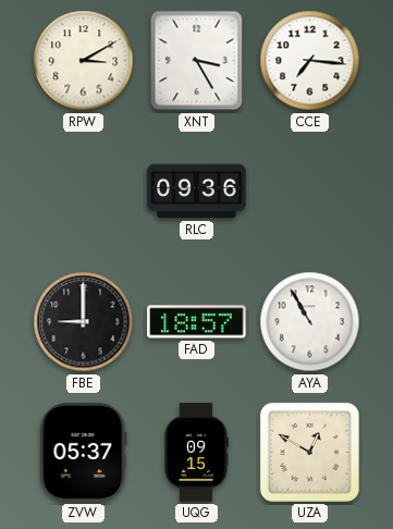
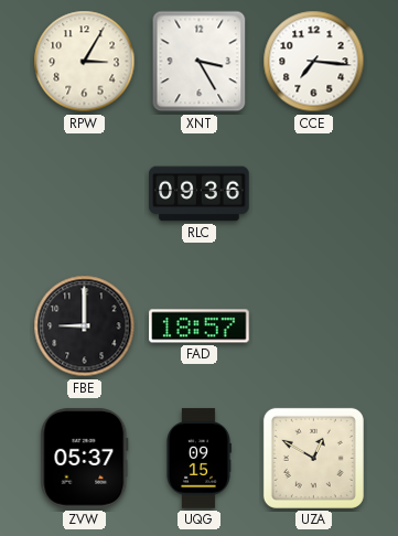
RPW: 3:10 -> 3:05 (85, 62)
AYA: 10:55 -> none (310, 322)
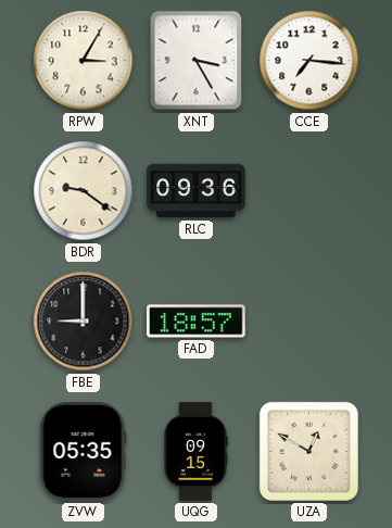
BDR: none -> 9:21 (84, 191)
ZVW: 05:37 -> 05:35 (84, 452)
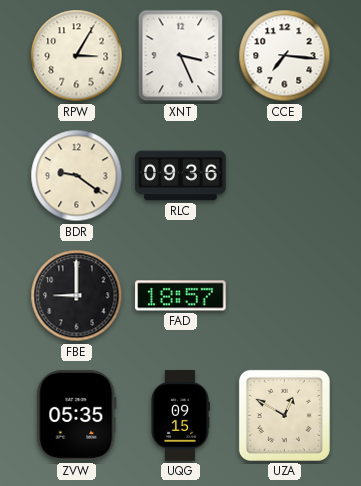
XNT: 3:25 -> 3:26 (181, 56)
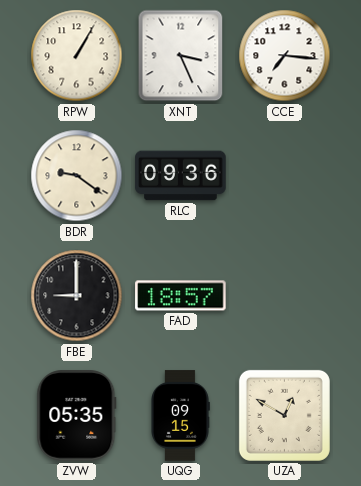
RPW: 3:05 -> 1:05 (77, 56)
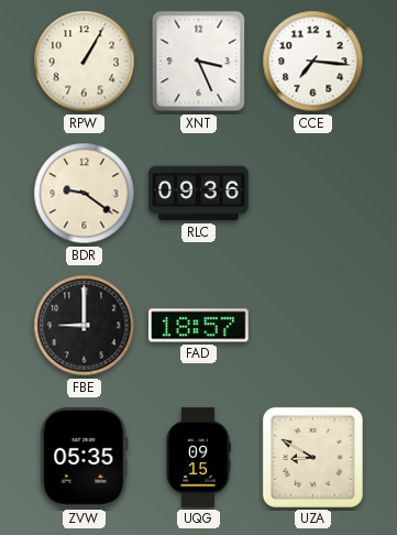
UZA: 12:50 -> 8:50 (312, 457)
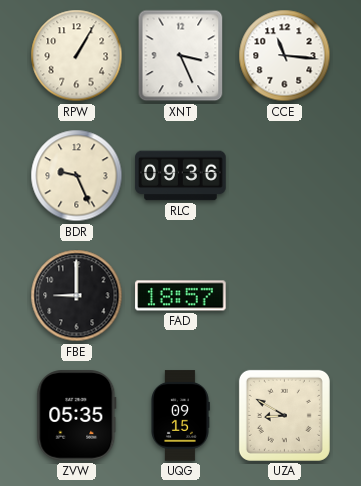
CCE: 7:16 -> 11:16 (285, 56)
BDR: 9:21 -> 9:26 (77, 176)
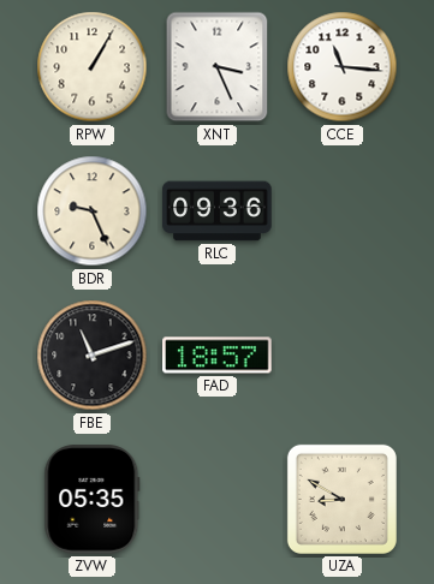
FBE: 9:00 -> 11:12 (93, 356)
UQG: 09:15 -> none (180, 416)
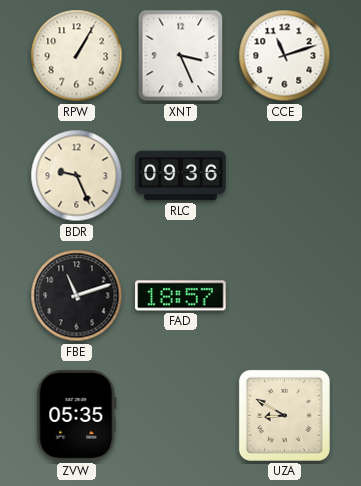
CCE: 11:16 -> 11:12 (285, 56)
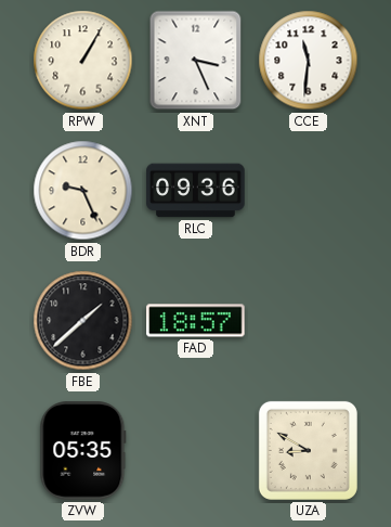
CCE: 11:12 -> 11:31 (309, 61)
FBE: 11:12 -> 1:38 (83, 321)
